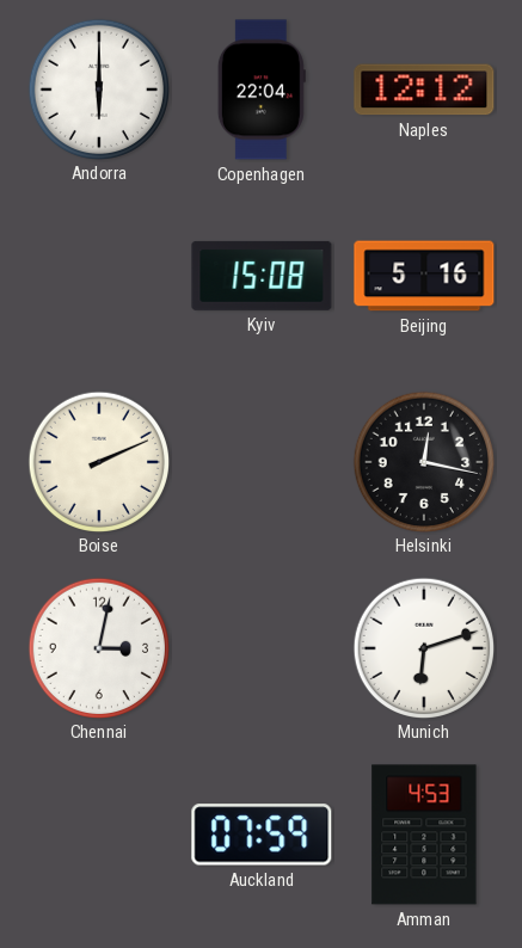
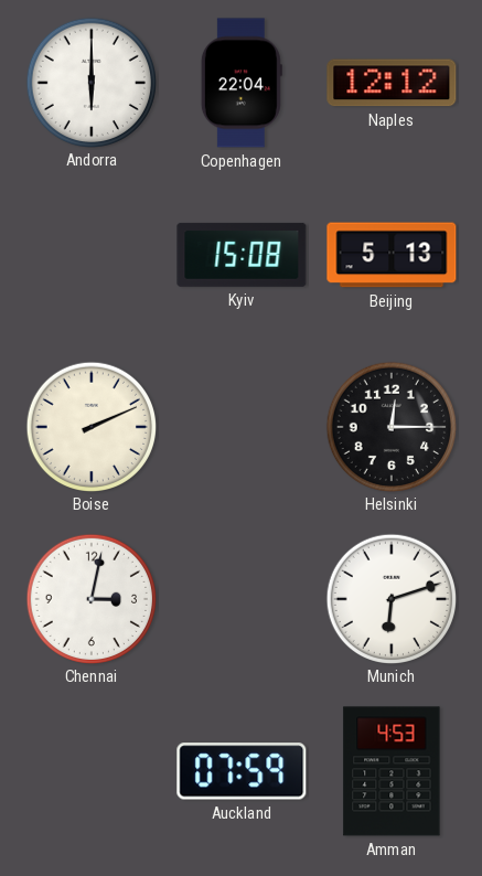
Beijing: 5:16 -> 5:13 (392, 255)
Helsinki: 12:17 -> 12:15 (390, 426)
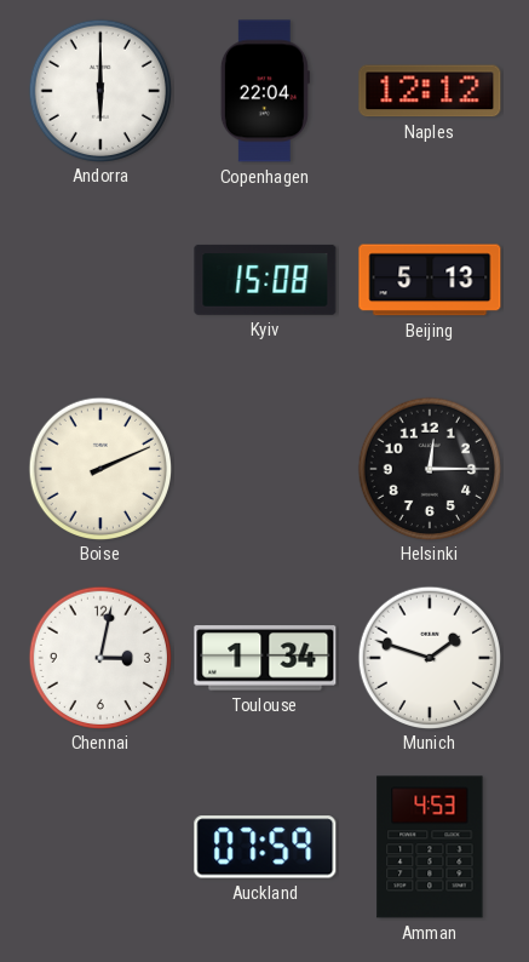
Toulouse: none -> 1:34 (265, 658)
Munich: 6:12 -> 1:48 (429, 657)
